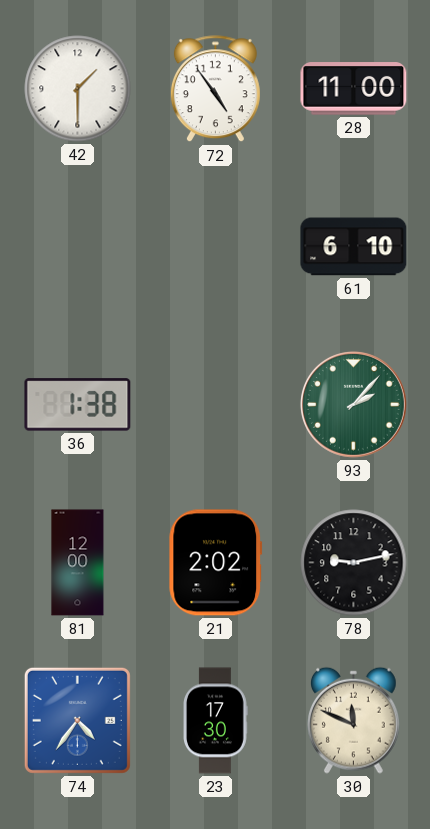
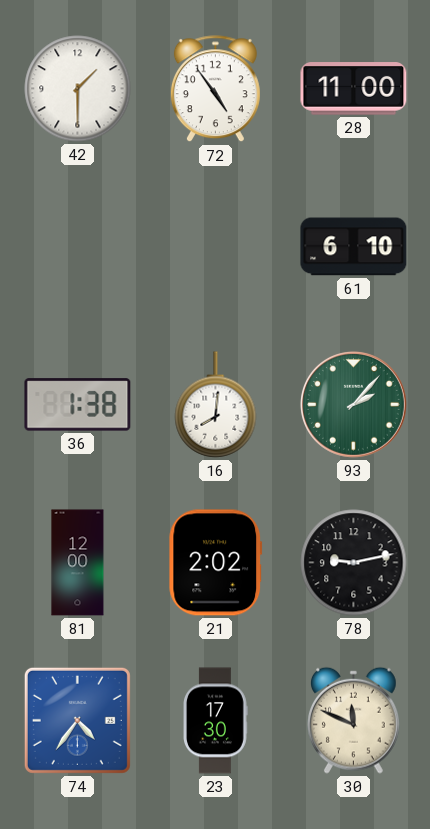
16: none -> 8:01 (216, 405)
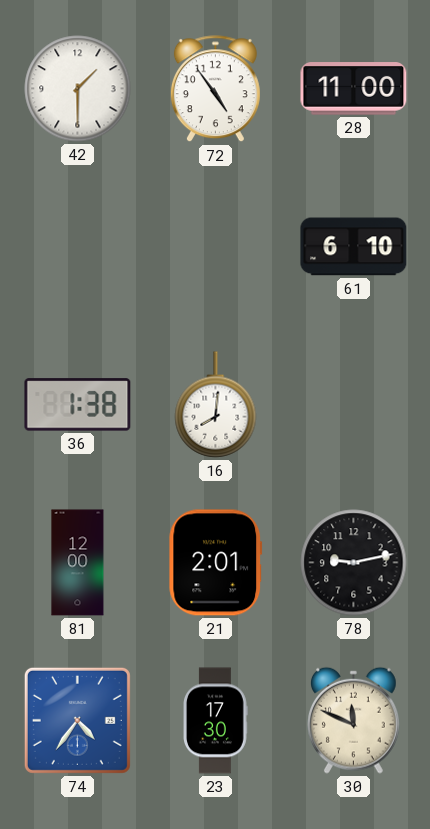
93: 2:07 -> none (353, 404)
21: 2:02 -> 2:01 (216, 563)
